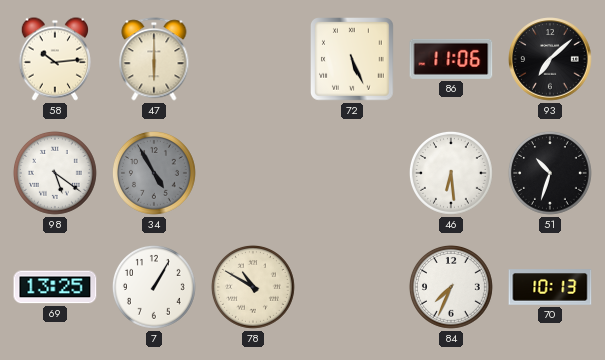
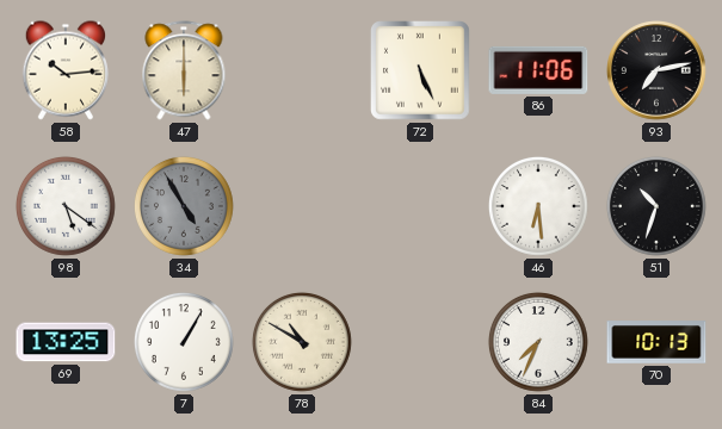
93: 7:08 -> 7:13 (656, 70)
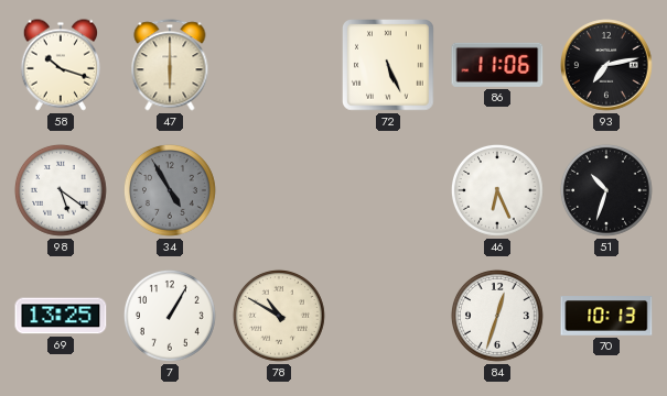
58: 10:14 -> 10:18 (60, 65)
46: 6:29 -> 6:26 (497, 190)
84: 7:34 -> 12:33 (497, 316)
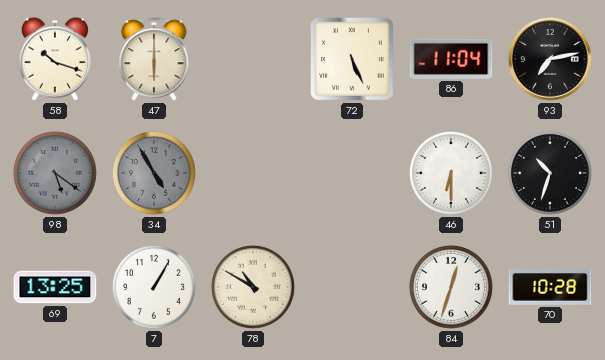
86: 11:06 -> 11:04 (451, 59)
98 dial: white -> grey (55, 173)
46: 6:26 -> 6:30 (451, 173)
70: 10:13 -> 10:28 (550, 287)
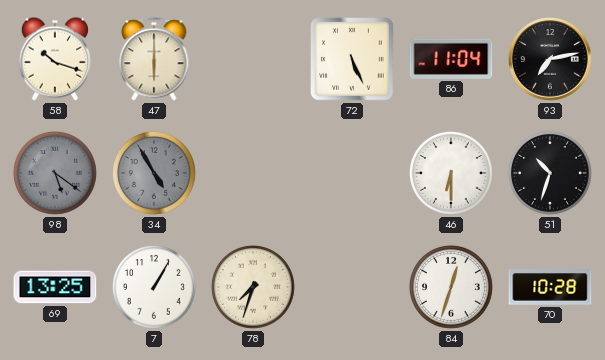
78: 10:50 -> 7:33 (253, 287)
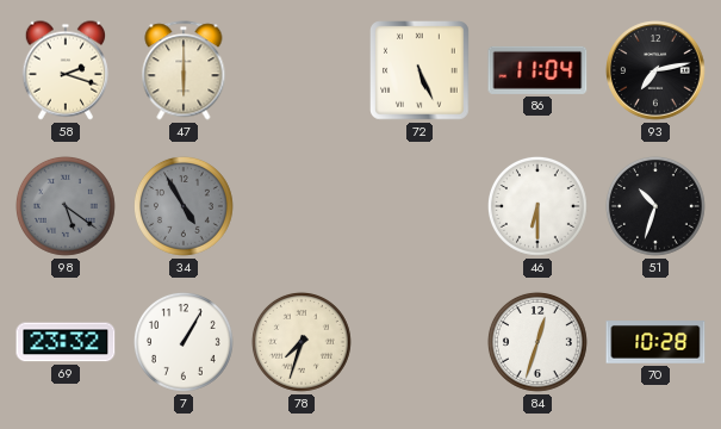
58: 10:18 -> 2:18 (64, 70)
69: 13:25 -> 23:32 (66, 342)
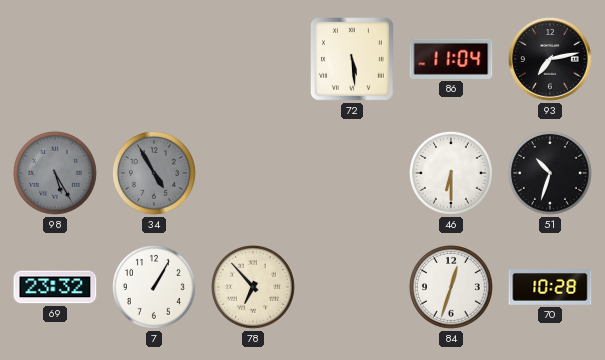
58: 2:18 -> none (64, 70)
47: 6:00 -> none (184, 70)
72: 5:26 -> 5:29 (353, 60)
98: 5:21 -> 5:25 (55, 173)
78: 7:33 -> 6:53 (253, 287)
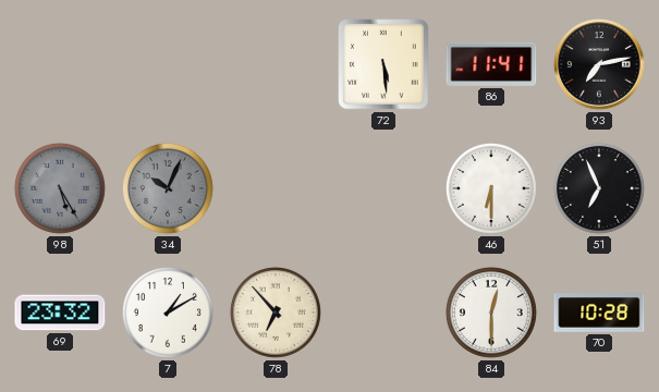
86: 11:04 -> 11:41 (491, 64)
34: 4:55 -> 10:04 (168, 188)
51: 10:33 -> 6:56 (599, 188)
7: 1:05 -> 1:10 (168, 313)
84: 12:33 -> 12:30 (491, 313)
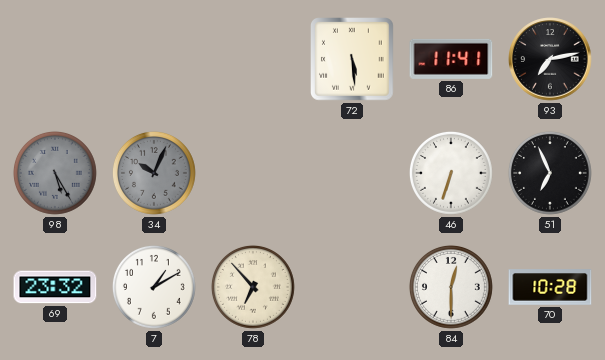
46: 6:30 -> 6:33 (451, 173)
